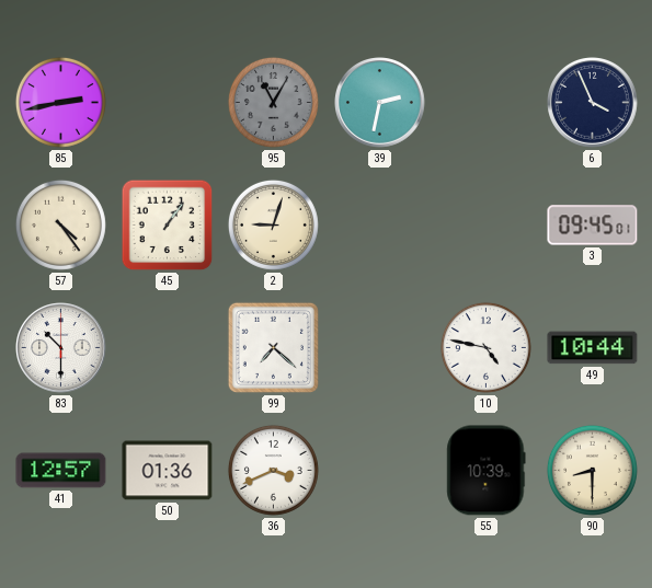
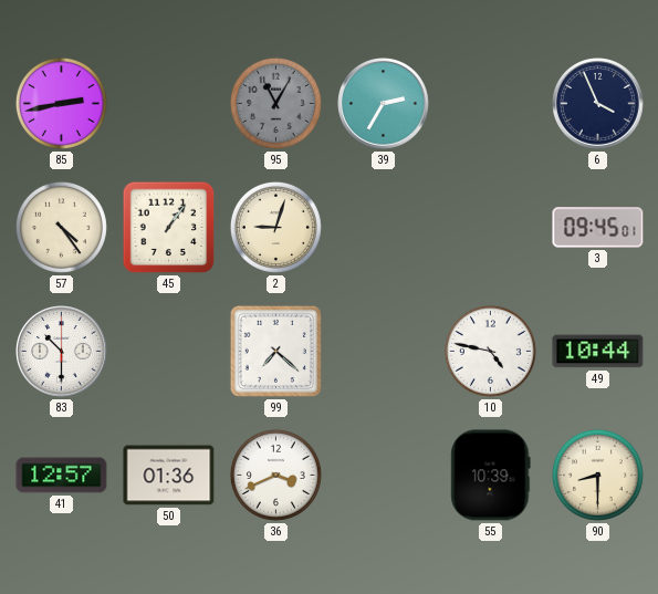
39: 2:32 -> 2:35 (384, 104)
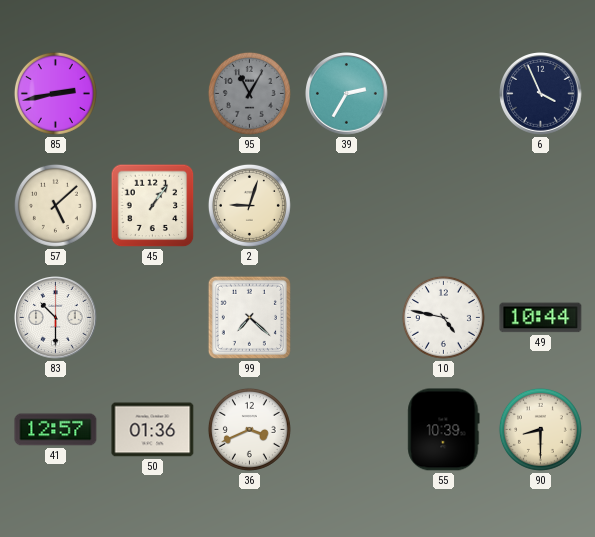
57: 4:24 -> 5:08 (55, 205)
3: 09:45 -> none (598, 228)
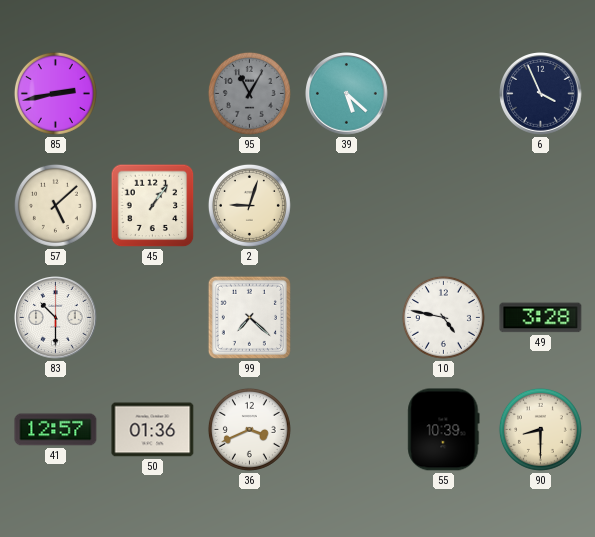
39: 2:35 -> 5:22 (347, 94)
49: 10:44 -> 3:28 (541, 318)
